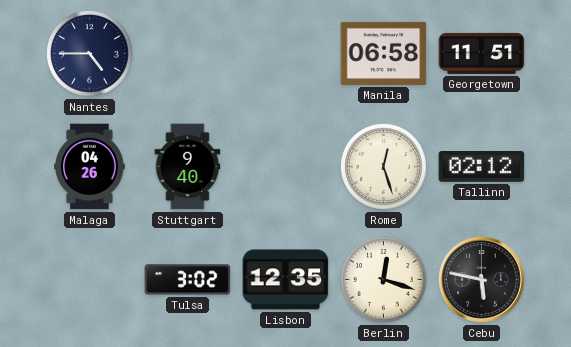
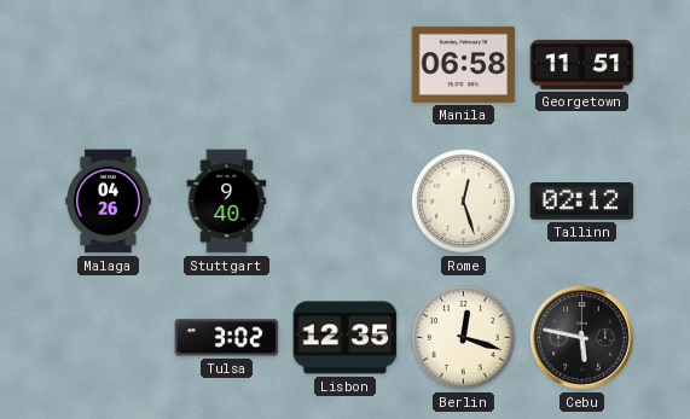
Nantes: 4:45 -> none (90, 54)
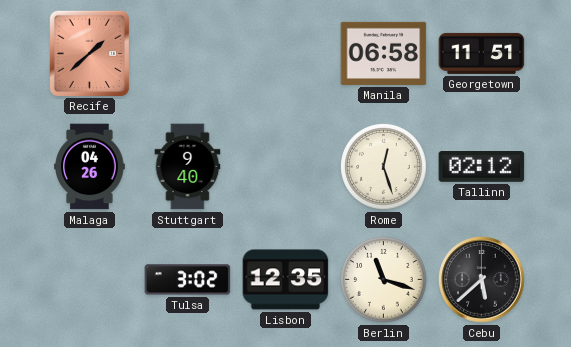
Recife: none -> 1:38 (89, 53)
Berlin: 12:18 -> 11:18 (384, 280)
Cebu: 5:47 -> 5:38 (482, 280)
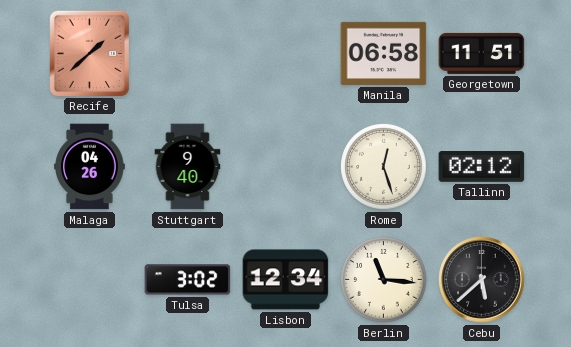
Lisbon: 12:35 -> 12:34 (286, 280)
Berlin: 11:18 -> 11:16 (384, 280)
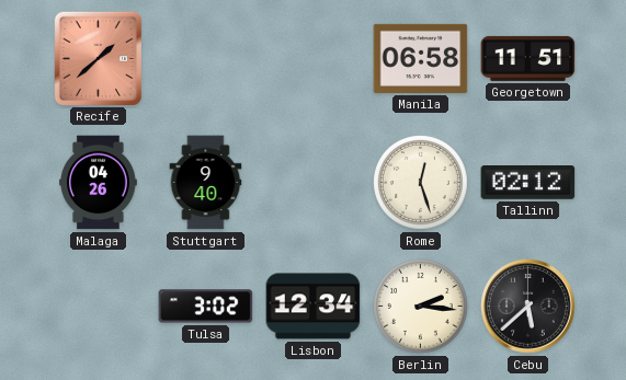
Berlin: 11:16 -> 2:16 (421, 307)
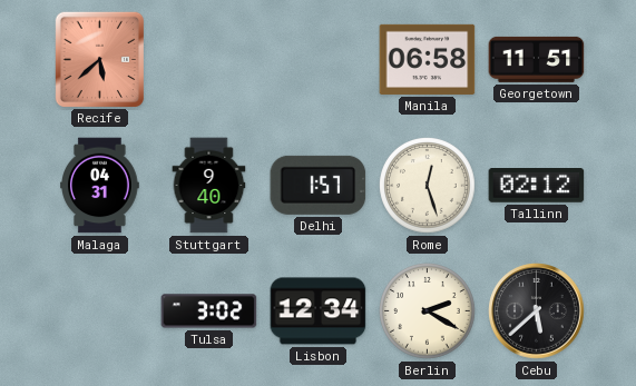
Recife: 1:38 -> 5:38 (99, 59)
Malaga: 04:26 -> 04:31 (100, 186)
Delhi: none -> 1:57 (319, 185)
Berlin: 2:16 -> 2:20 (428, 311)
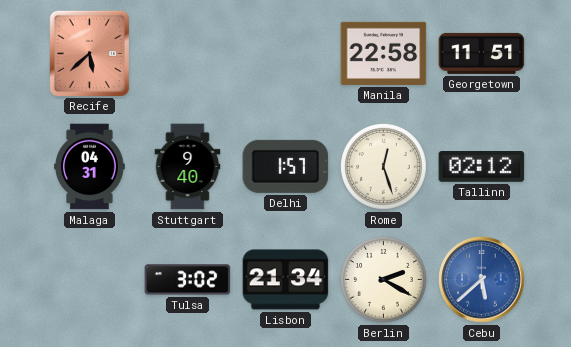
Manila: 06:58 -> 22:58 (384, 53)
Lisbon: 12:34 -> 21:34 (286, 280)
Cebu dial: black -> blue (482, 280)
